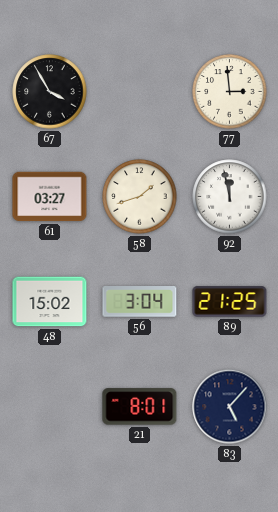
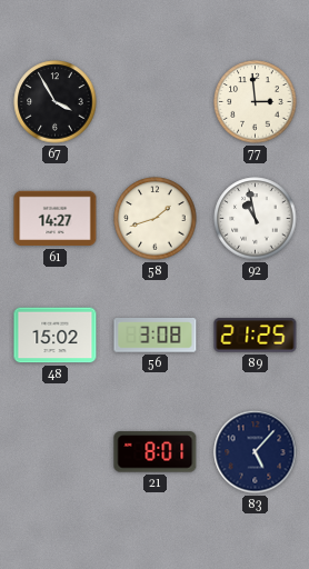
61: 03:27 -> 14:27 (56, 219)
92: 11:58 -> 10:58 (256, 219)
56: 3:04 -> 3:08 (156, 336)
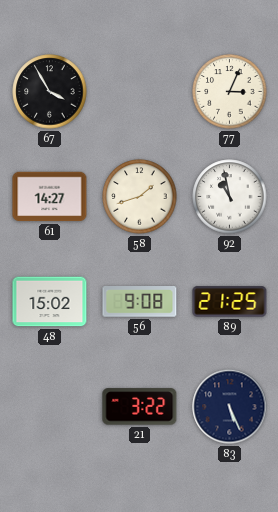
77: 2:59 -> 3:04 (230, 92)
56: 3:08 -> 9:08 (140, 302)
21: 8:01 -> 3:22 (140, 407)
83: 5:07 -> 5:26 (230, 407)
